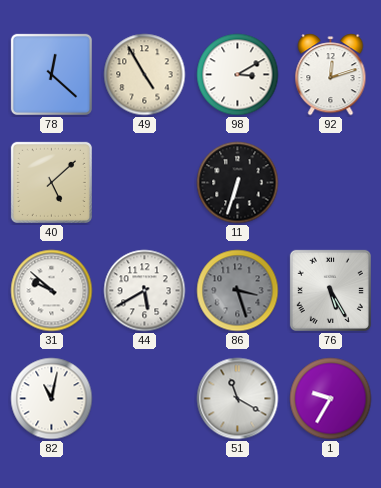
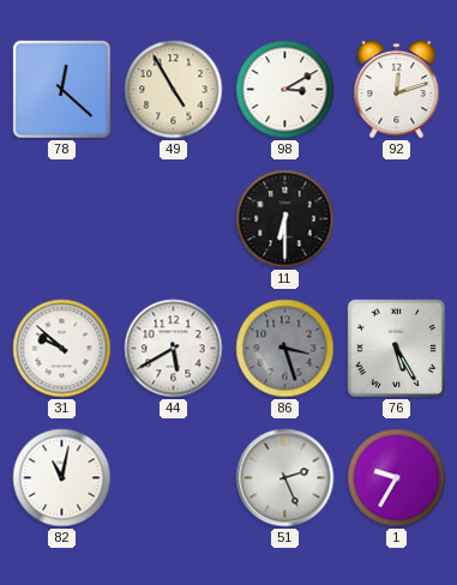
40: 5:08 -> none (51, 182)
11: 6:33 -> 6:30 (285, 219)
51: 11:20 -> 2:26 (285, 478)
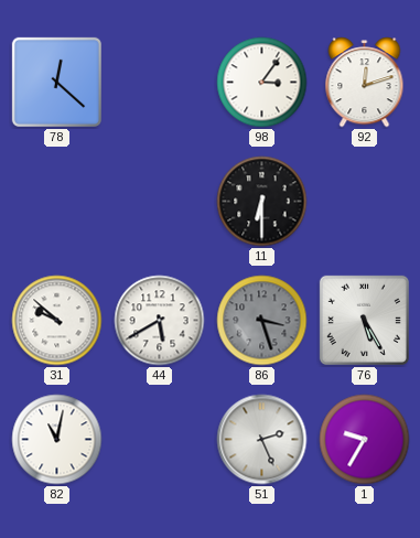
49: 4:55 -> none (174, 90)
98: 3:10 -> 3:06 (262, 83)
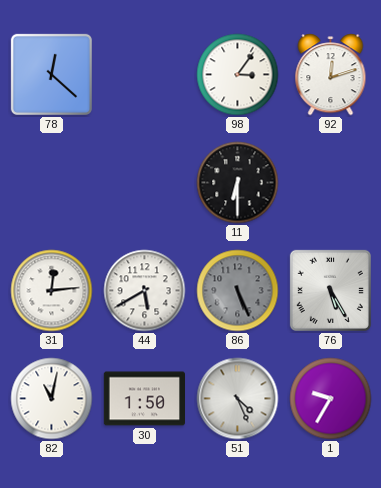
31: 9:52 -> 12:14 (52, 291)
86: 3:27 -> 5:26 (238, 291)
30: none -> 1:50 (144, 399)
51: 2:26 -> 4:26 (238, 399)
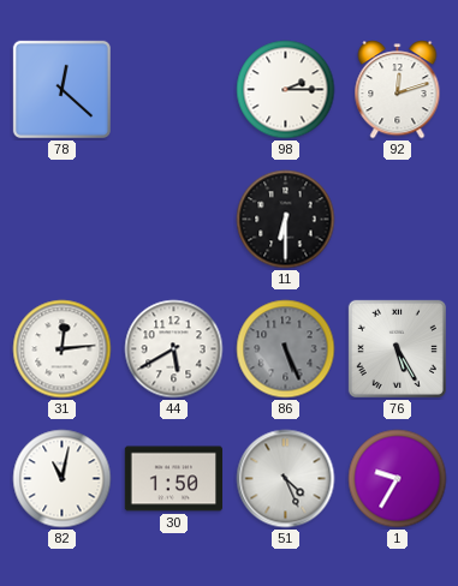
98: 3:06 -> 2:15 (286, 90)
